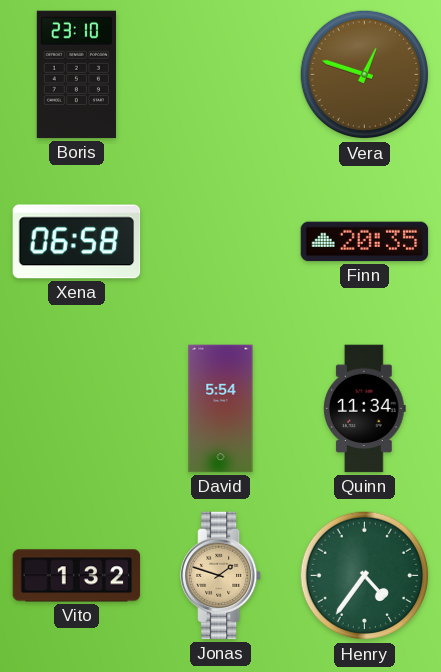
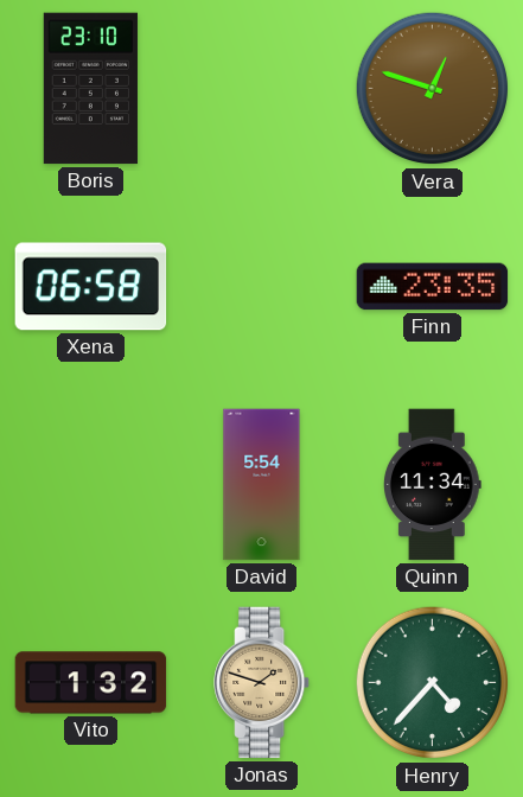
Finn: 20:35 -> 23:35 (433, 287)
Henry: 4:36 -> 4:37 (433, 683)
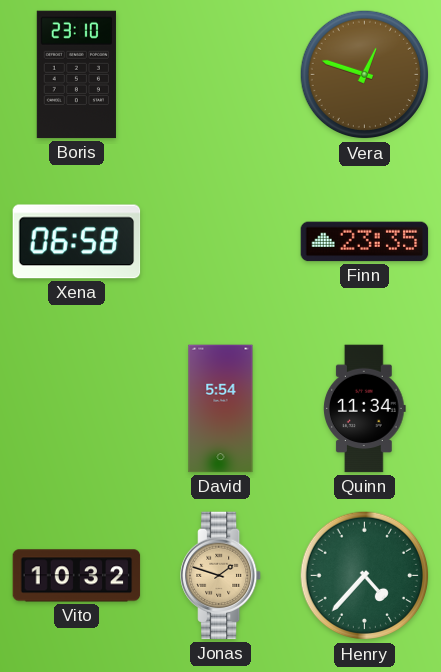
Vito: 1:32 -> 10:32 (77, 576)
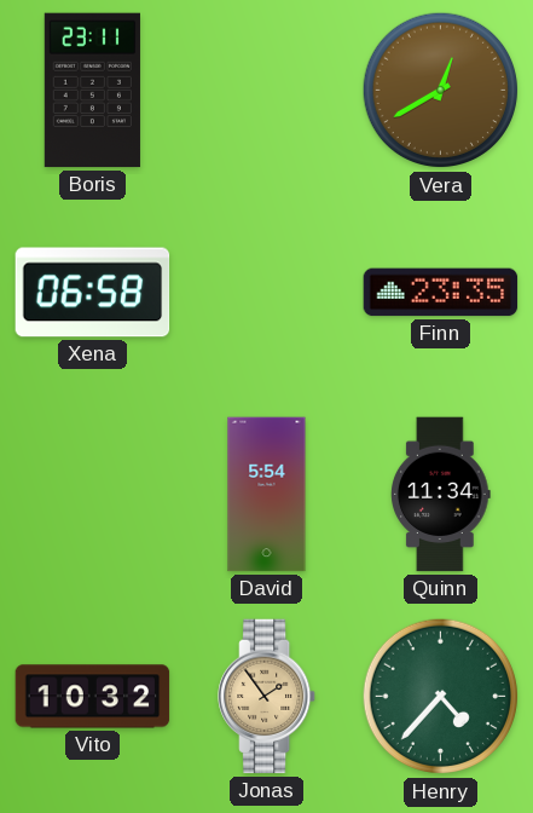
Boris: 23:10 -> 23:11 (92, 91)
Vera: 12:48 -> 12:40 (441, 91)
Jonas: 1:48 -> 1:54 (267, 697)
